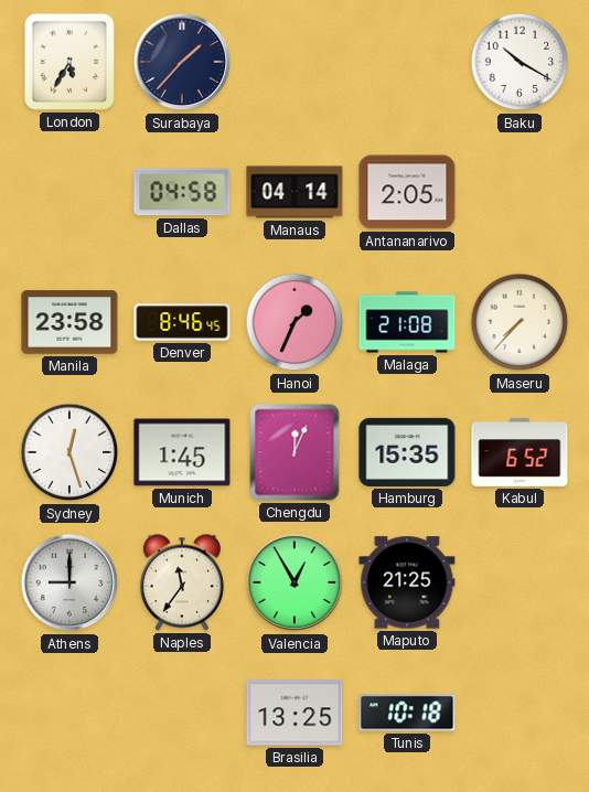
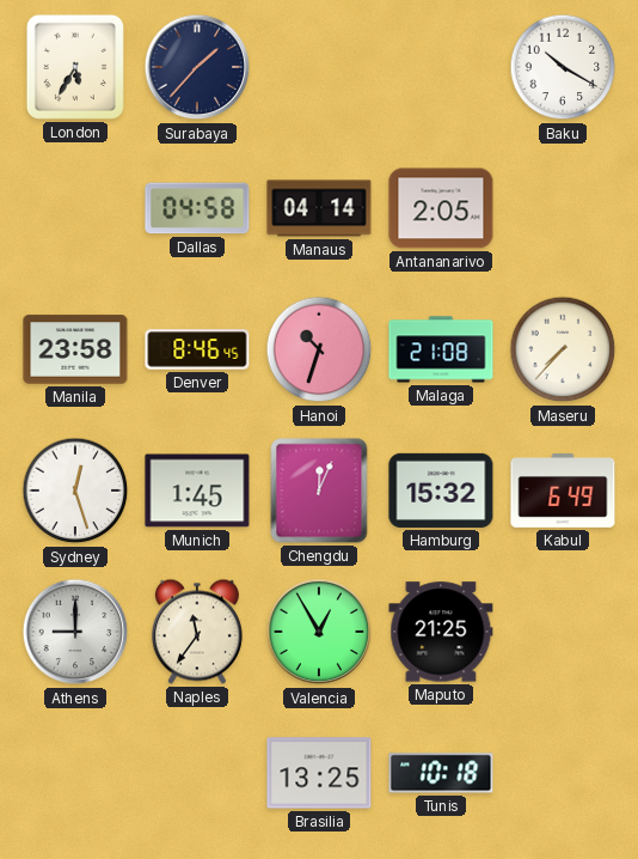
Hanoi: 1:34 -> 10:33 (319, 349)
Hamburg: 15:35 -> 15:32 (441, 491)
Kabul: 6:52 -> 6:49 (563, 491)
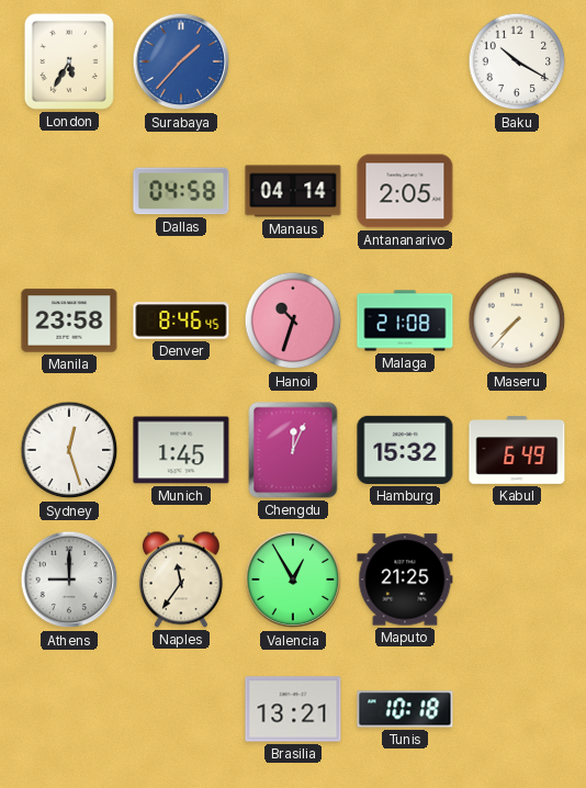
Surabaya dial: navy -> blue (181, 61)
Brasilia: 13:25 -> 13:21 (293, 709)
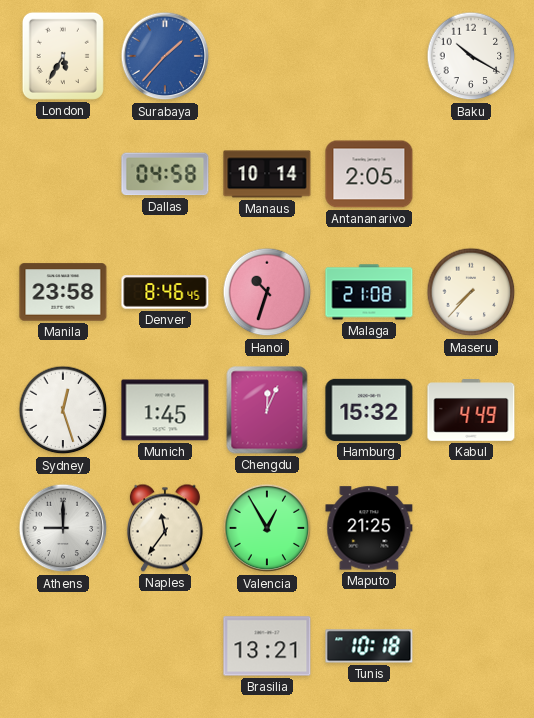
Manaus: 04:14 -> 10:14 (267, 174)
Kabul: 6:49 -> 4:49 (471, 410)
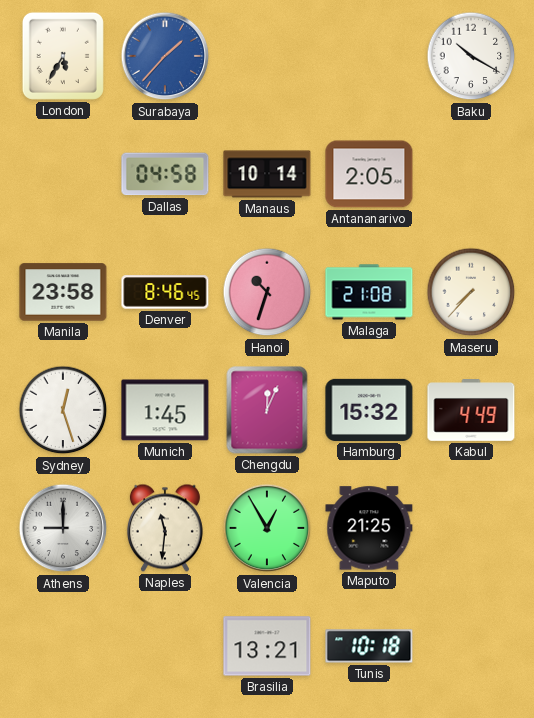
Naples: 11:36 -> 11:31 (165, 528)
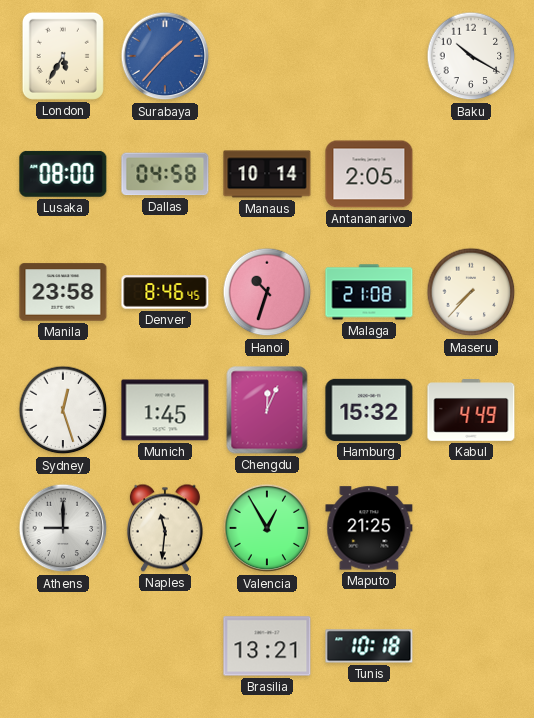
Lusaka: none -> 08:00 (63, 174)
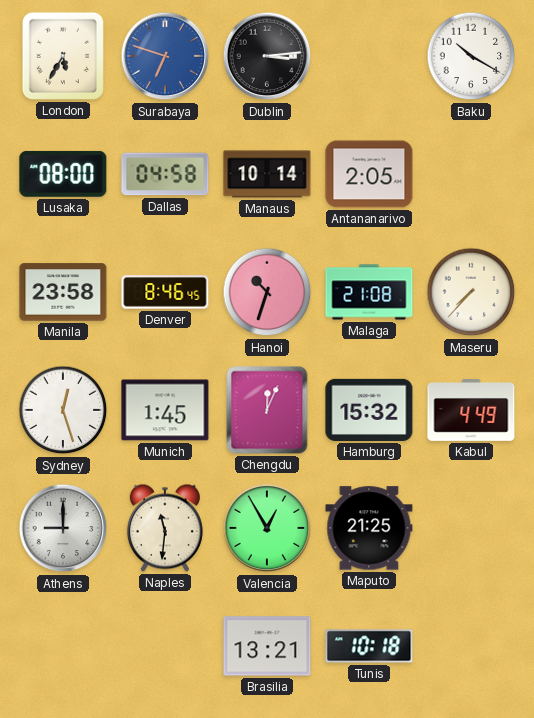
Surabaya: 1:37 -> 6:48 (165, 56)
Dublin: none -> 3:14 (267, 56)
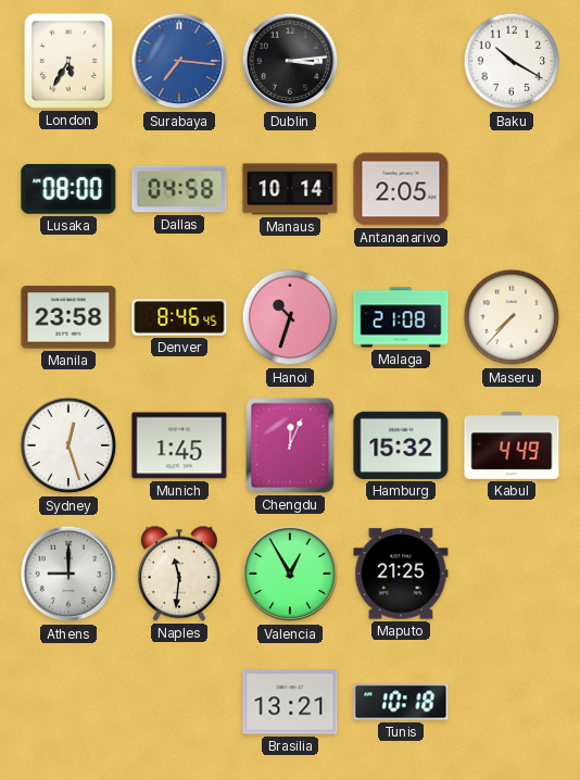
Surabaya: 6:48 -> 7:16 (179, 61)
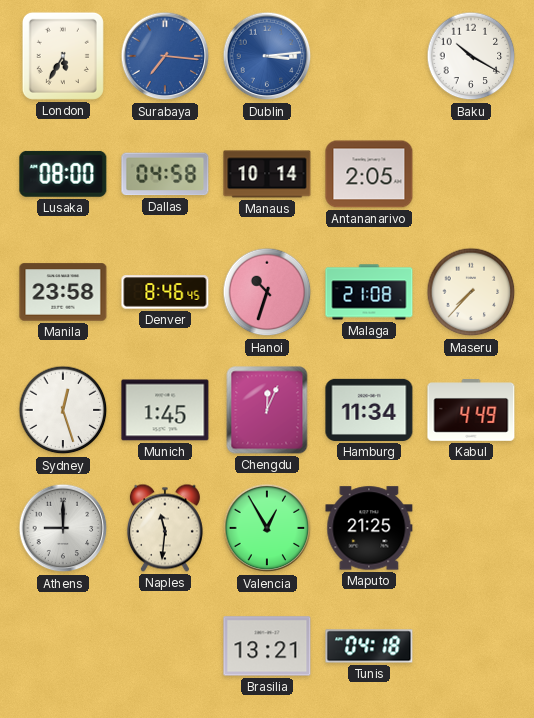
Dublin dial: black -> blue (267, 56)
Hamburg: 15:32 -> 11:34 (369, 410)
Tunis: 10:18 -> 04:18 (369, 646)
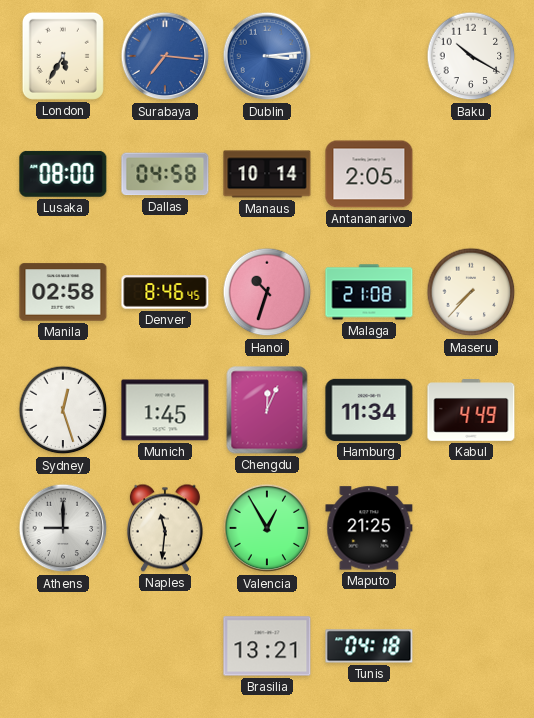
Manila: 23:58 -> 02:58 (63, 292)
